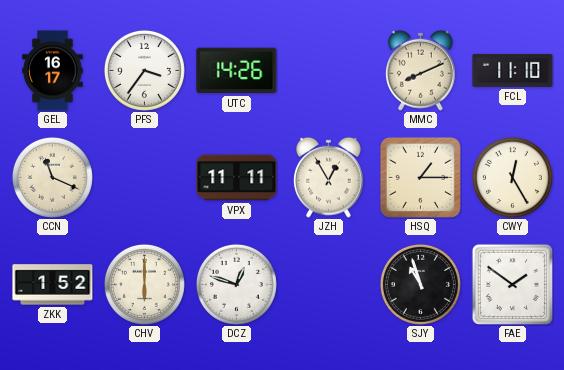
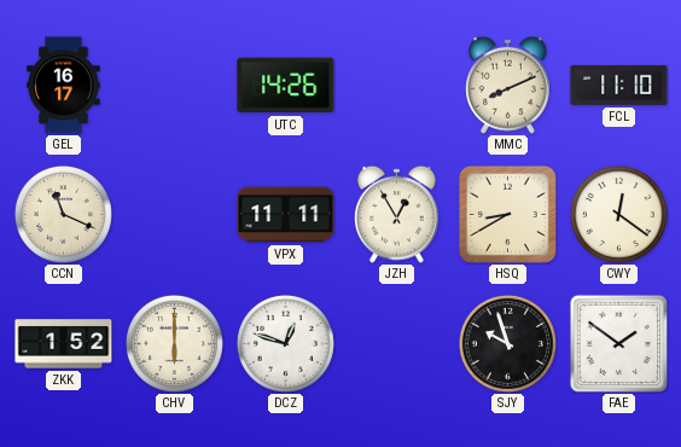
PFS: 3:36 -> none (144, 70)
HSQ: 1:15 -> 8:40 (507, 214)
CWY: 12:25 -> 12:21 (618, 214)
SJY: 10:57 -> 9:57 (507, 343)
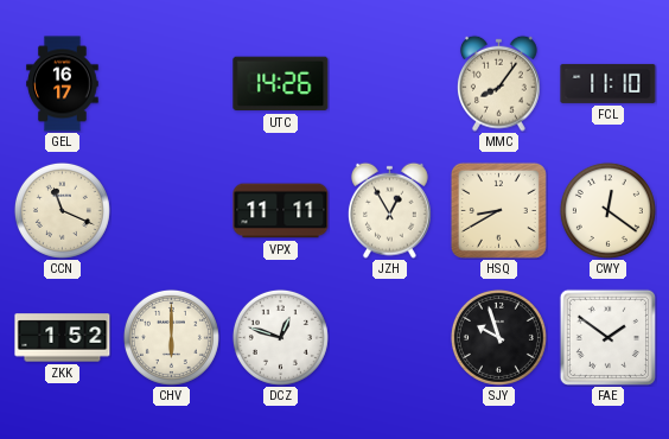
MMC: 8:11 -> 8:06 (498, 83)
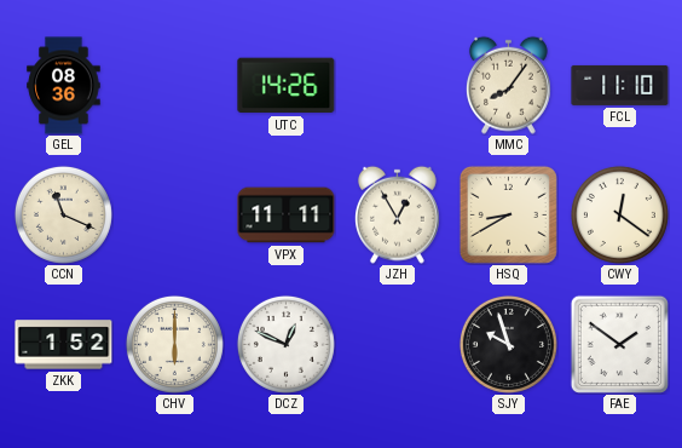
GEL: 16:17 -> 08:36 (64, 86)
DCZ: 12:48 -> 12:49 (285, 344)
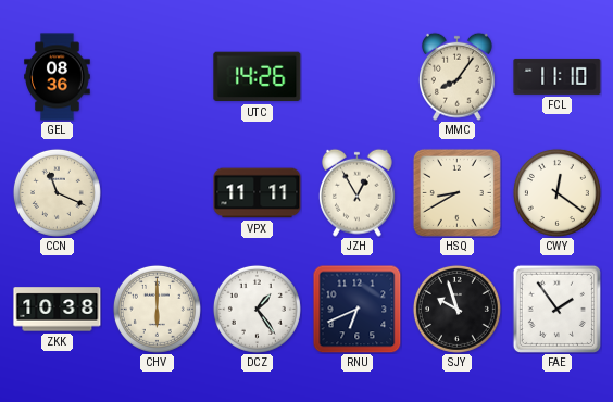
ZKK: 1:52 -> 10:38 (58, 310)
DCZ: 12:49 -> 1:24 (257, 309)
RNU: none -> 6:41 (356, 309)
FAE: 1:51 -> 1:54 (556, 309)
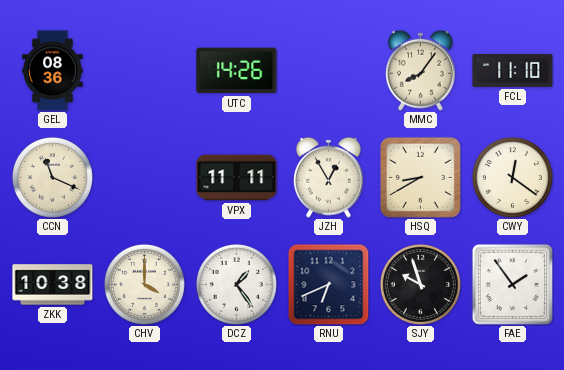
CHV: 6:00 -> 4:00 (144, 284)
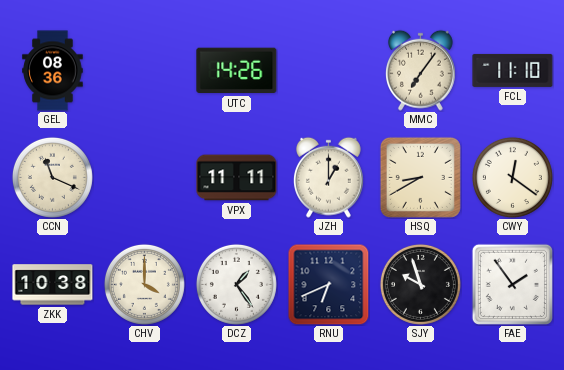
MMC: 8:06 -> 7:06 (420, 70)
JZH: 12:55 -> 1:00 (328, 177)
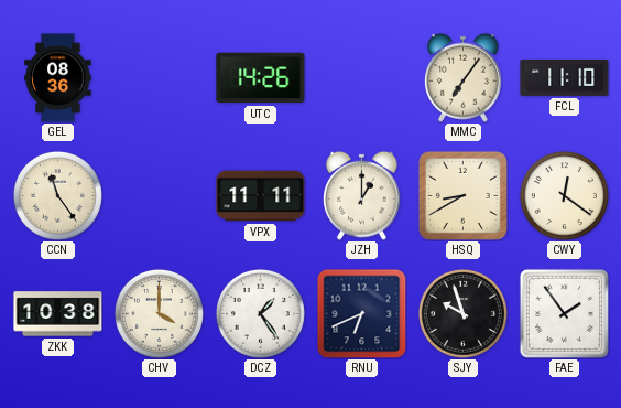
CCN: 11:19 -> 11:24 (57, 195)
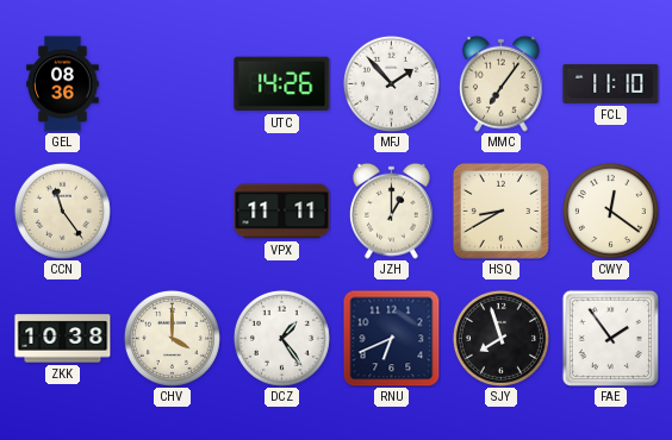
MFJ: none -> 1:53 (391, 83)
SJY: 9:57 -> 7:57 (500, 338)
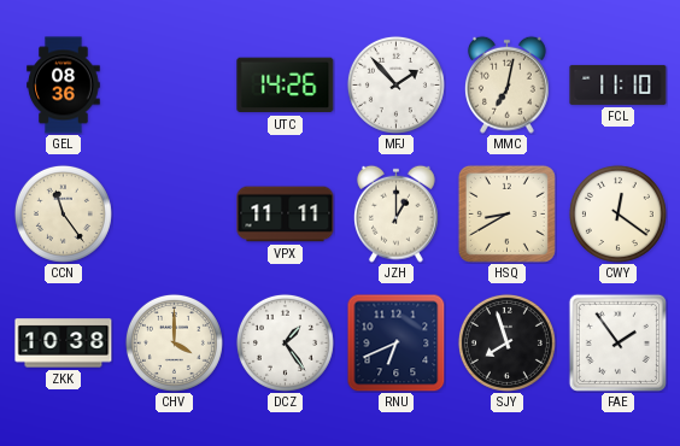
MMC: 7:06 -> 7:02 (506, 84)
